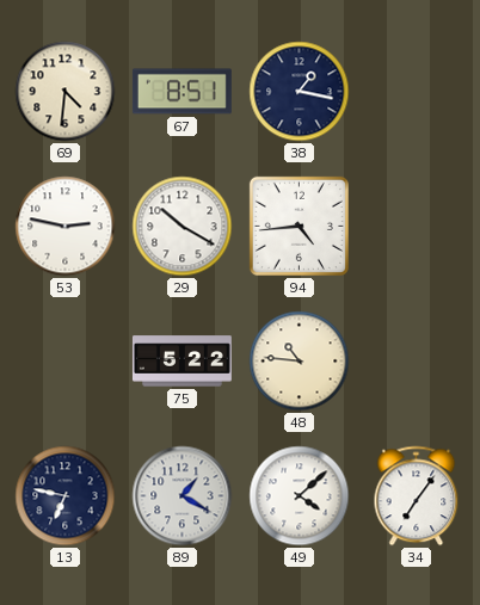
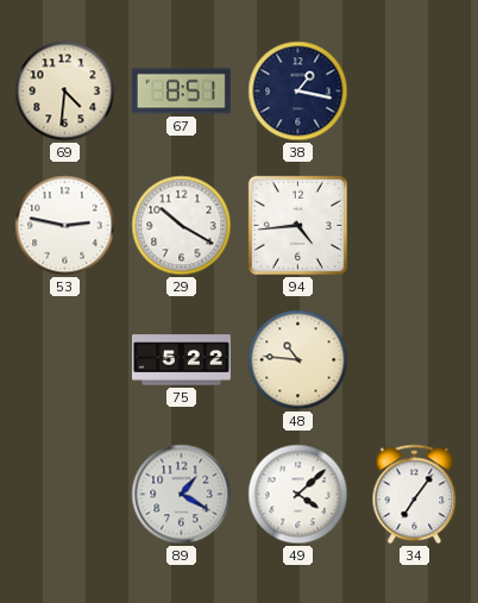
13: 6:47 -> none (66, 496)
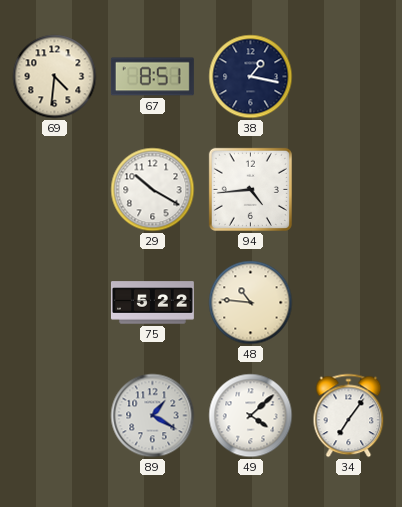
53: 2:47 -> none (65, 226)
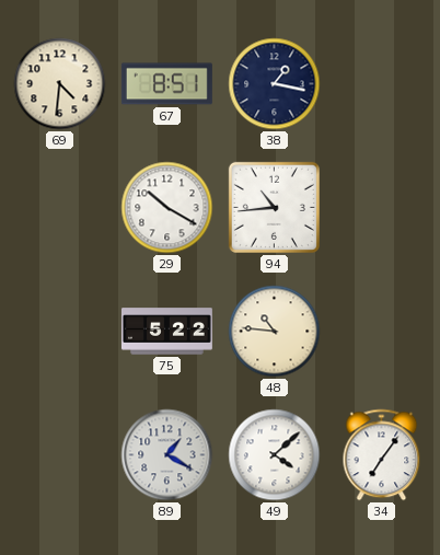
94: 4:44 -> 10:44 (274, 207)
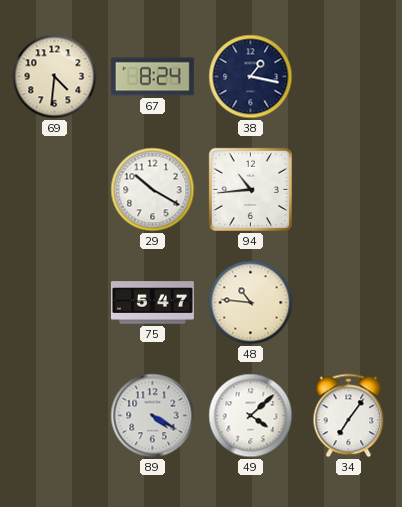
67: 8:51 -> 8:24 (152, 77)
75: 5:22 -> 5:47 (152, 303)
89: 1:20 -> 4:20 (153, 416)
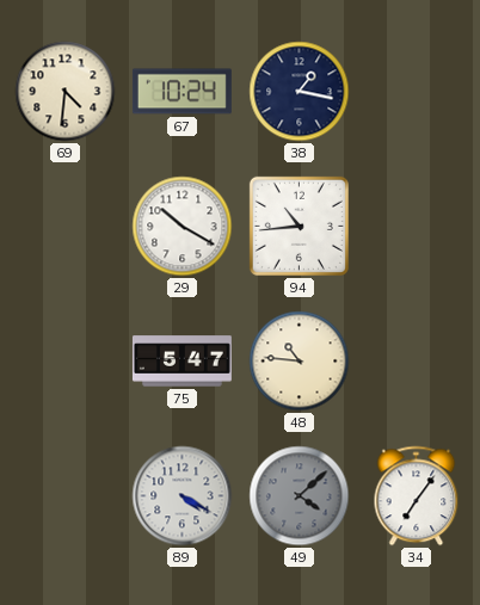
67: 8:24 -> 10:24 (181, 92)
49 dial: white -> grey (300, 496)
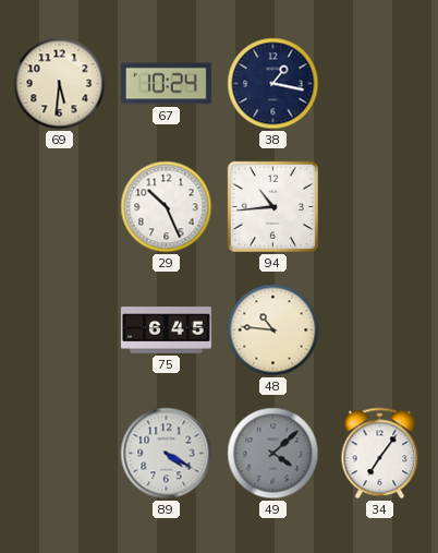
69: 4:31 -> 5:31 (60, 84)
29: 10:20 -> 10:26 (167, 207)
75: 5:47 -> 6:45 (166, 330)
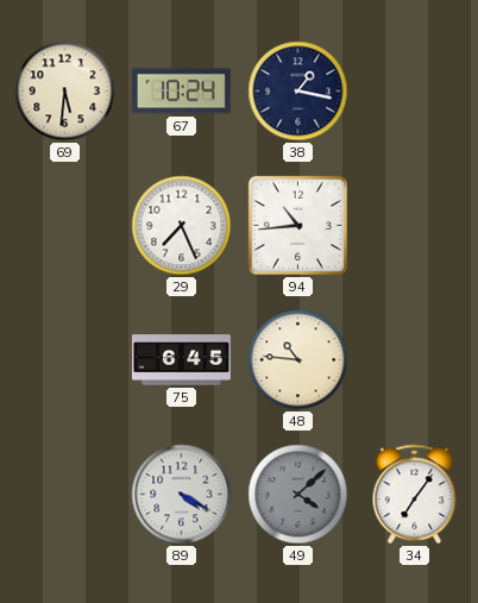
29: 10:26 -> 7:26 (182, 226)
